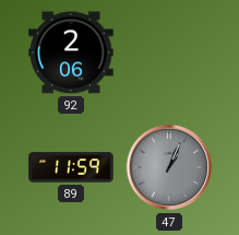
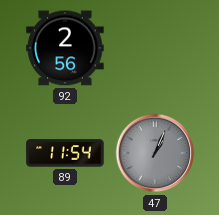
92: 2:06 -> 2:56 (65, 48)
89: 11:59 -> 11:54 (65, 153)
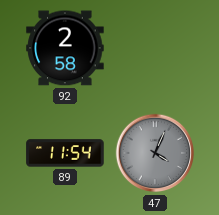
92: 2:56 -> 2:58 (65, 48)
47: 1:04 -> 4:04 (155, 153)
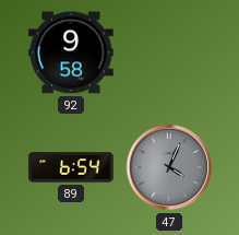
92: 2:58 -> 9:58 (71, 52)
89: 11:54 -> 6:54 (71, 167)
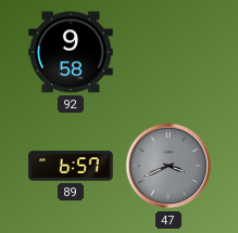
89: 6:54 -> 6:57 (71, 166)
47: 4:04 -> 3:41 (168, 166)
